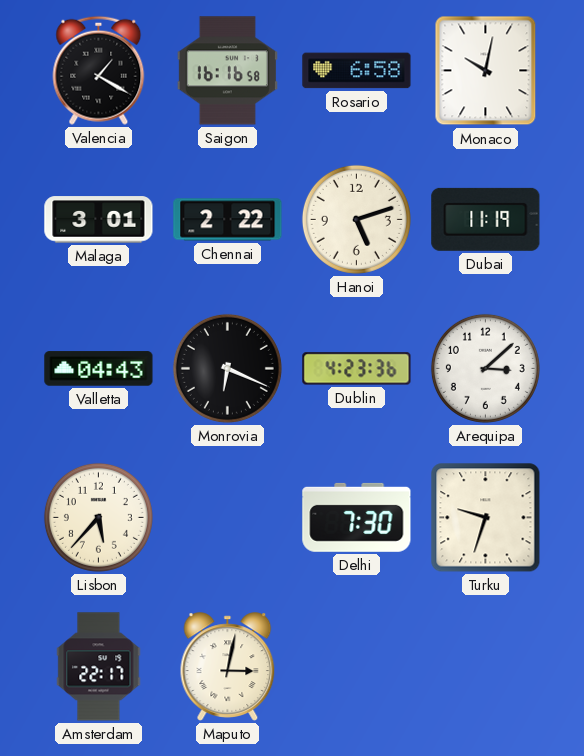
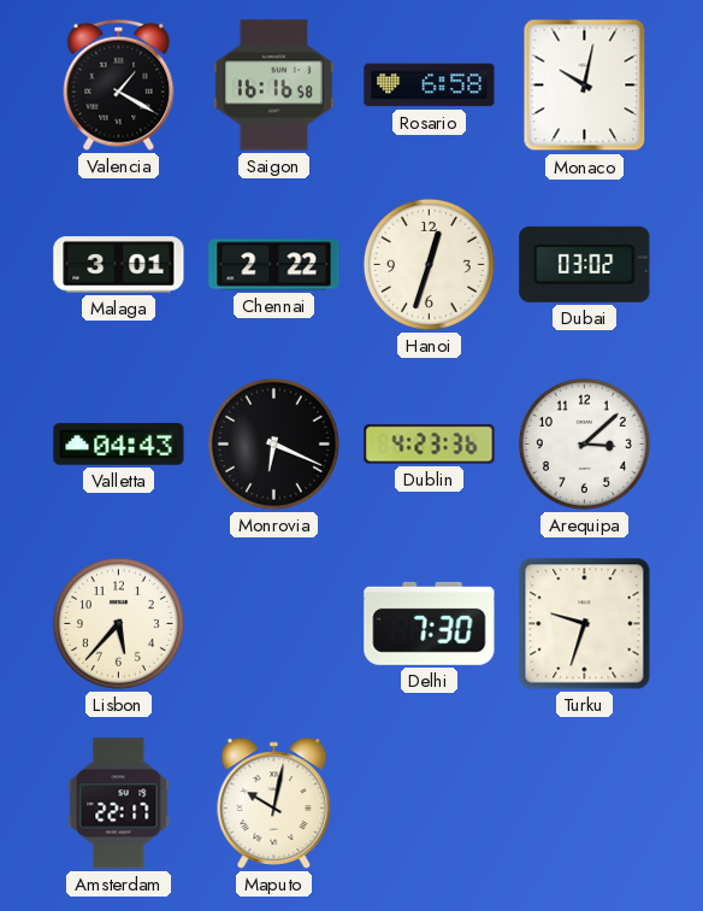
Hanoi: 5:12 -> 12:33 (429, 264)
Dubai: 11:19 -> 03:02 (585, 264)
Maputo: 3:02 -> 10:02 (274, 804)
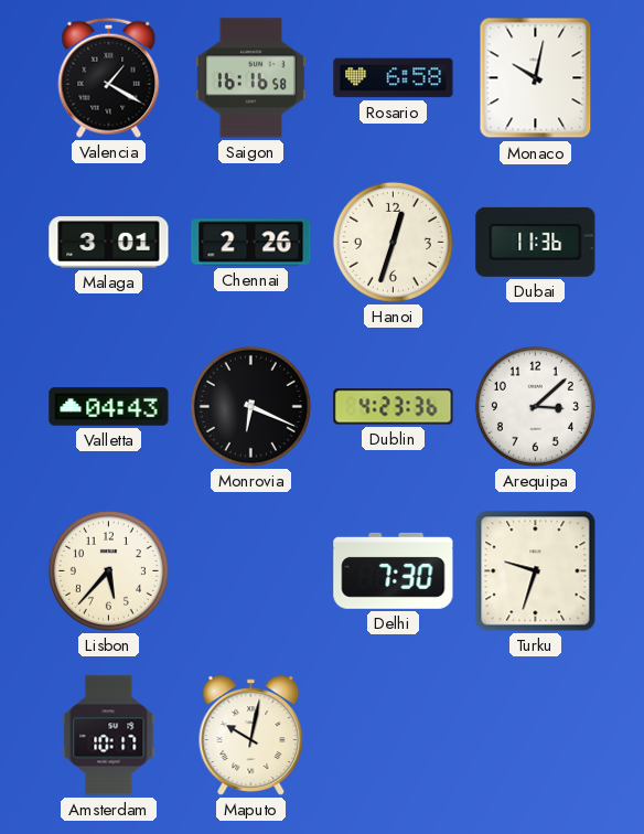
Chennai: 2:22 -> 2:26 (251, 243)
Dubai: 03:02 -> 11:36 (536, 242)
Amsterdam: 22:17 -> 10:17 (109, 736)
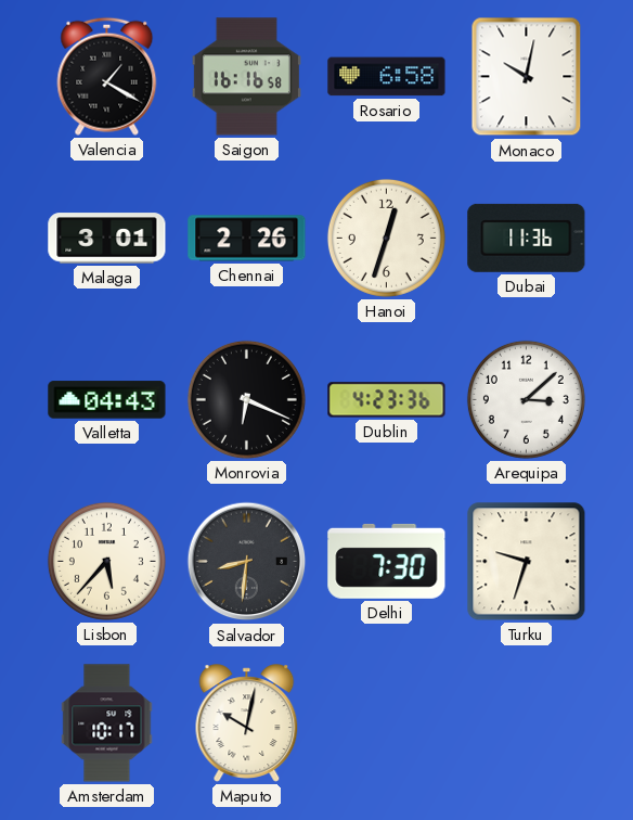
Salvador: none -> 8:31 (247, 562)
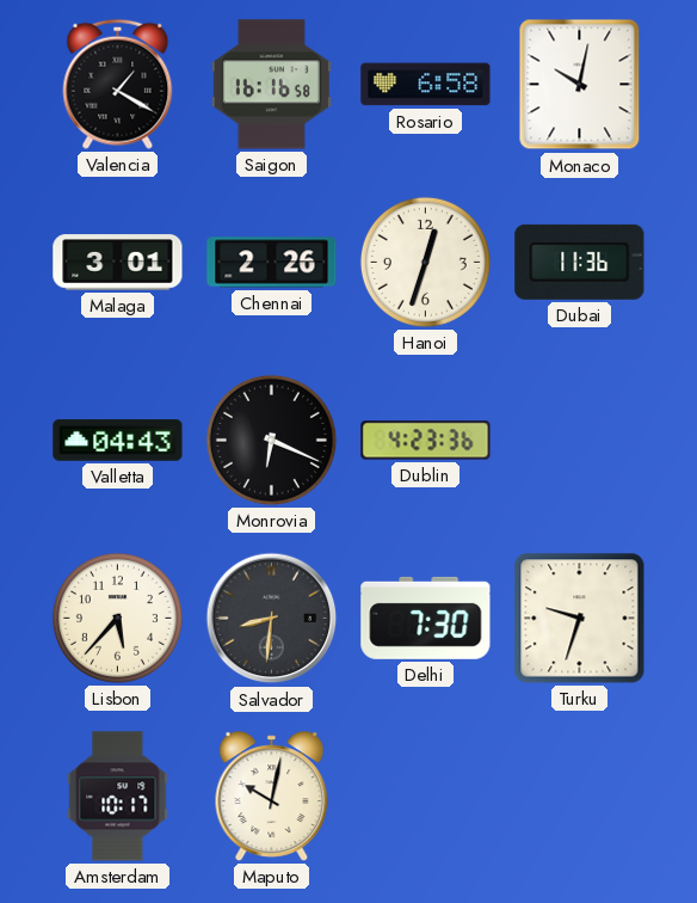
Arequipa: 3:08 -> none (526, 399)
